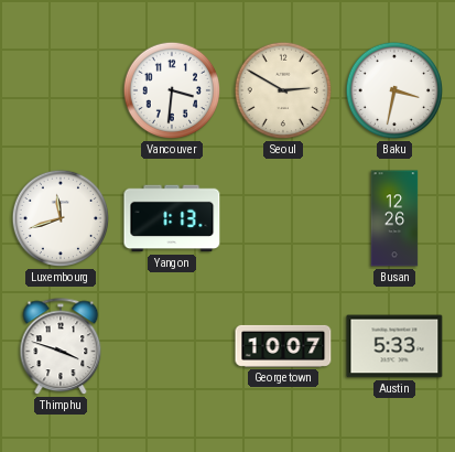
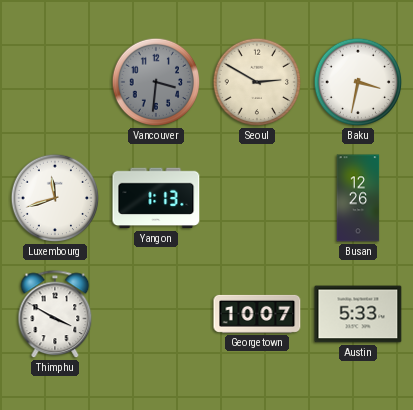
Vancouver dial: white -> grey (156, 82)
Thimphu: 3:48 -> 3:50 (55, 315)
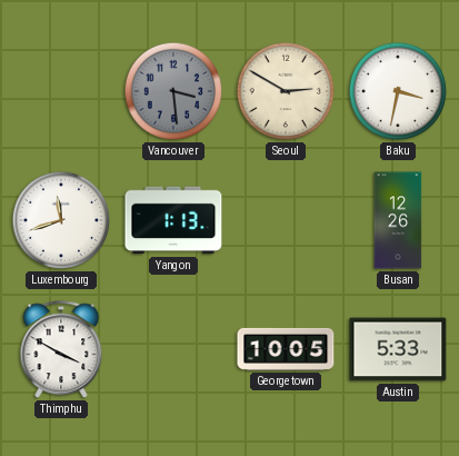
Vancouver: 3:31 -> 3:29 (173, 91)
Georgetown: 10:07 -> 10:05 (286, 349)
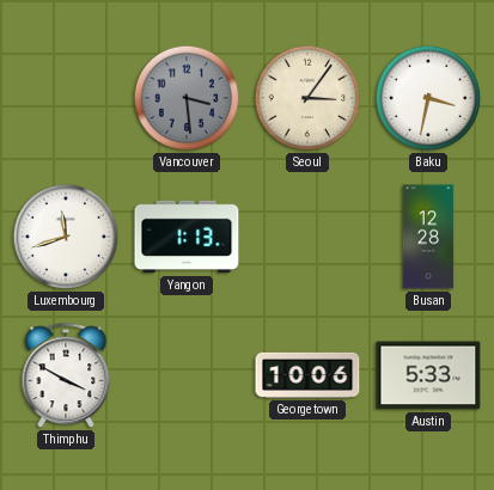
Seoul: 2:50 -> 3:06 (307, 98)
Busan: 12:26 -> 12:28 (428, 237)
Georgetown: 10:05 -> 10:06 (307, 375)
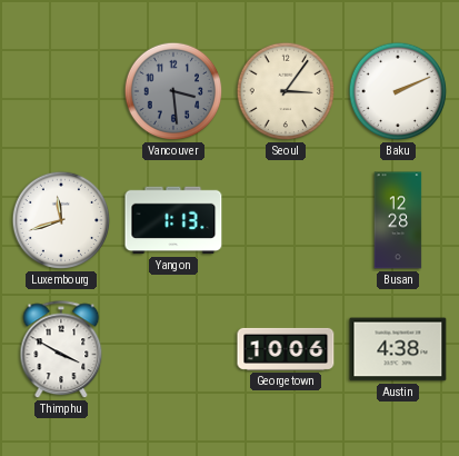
Baku: 3:32 -> 2:11 (398, 91)
Austin: 5:33 -> 4:38 (398, 349)
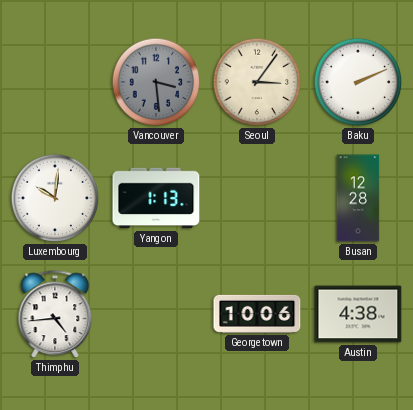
Luxembourg: 11:42 -> 10:01 (55, 198)
Thimphu: 3:50 -> 4:44 (55, 315)
